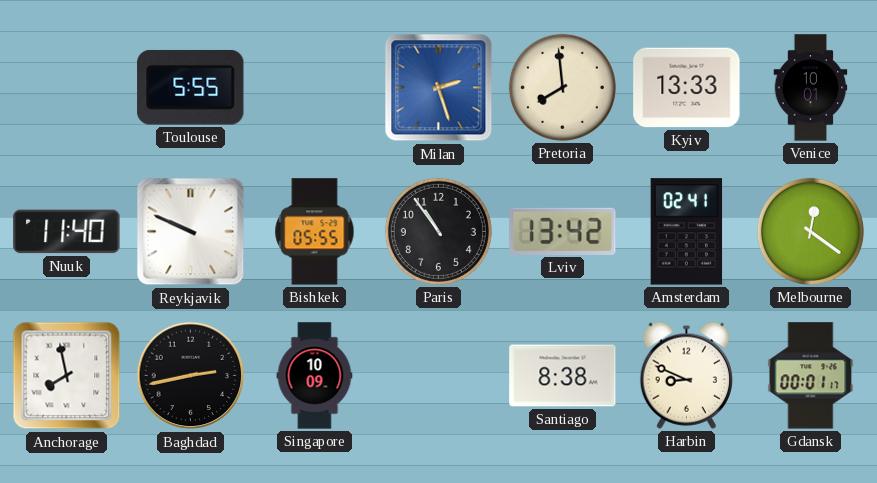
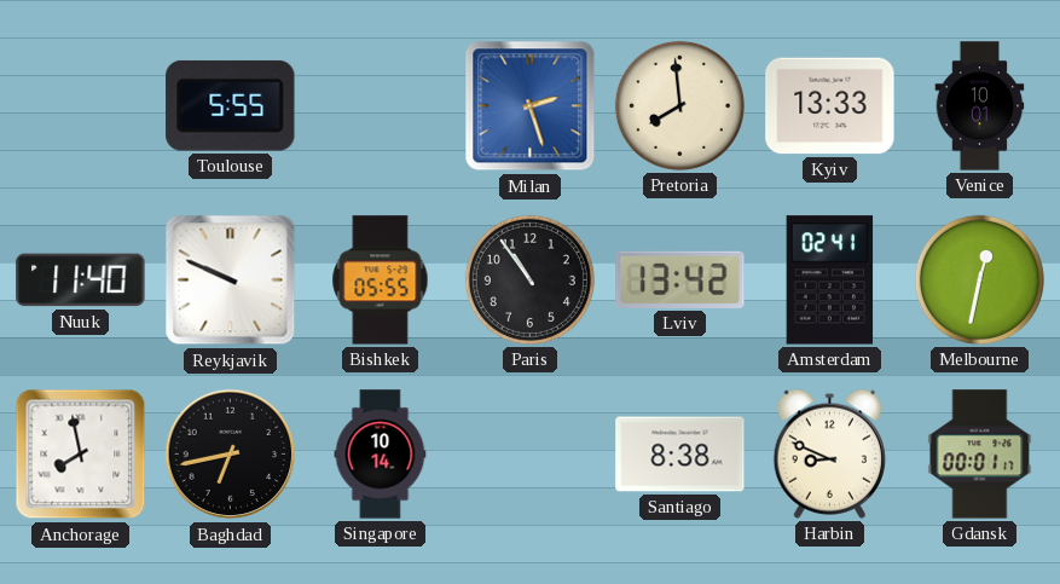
Melbourne: 12:21 -> 12:32 (979, 279)
Baghdad: 2:43 -> 6:43 (231, 455)
Singapore: 10:09 -> 10:14 (381, 455)
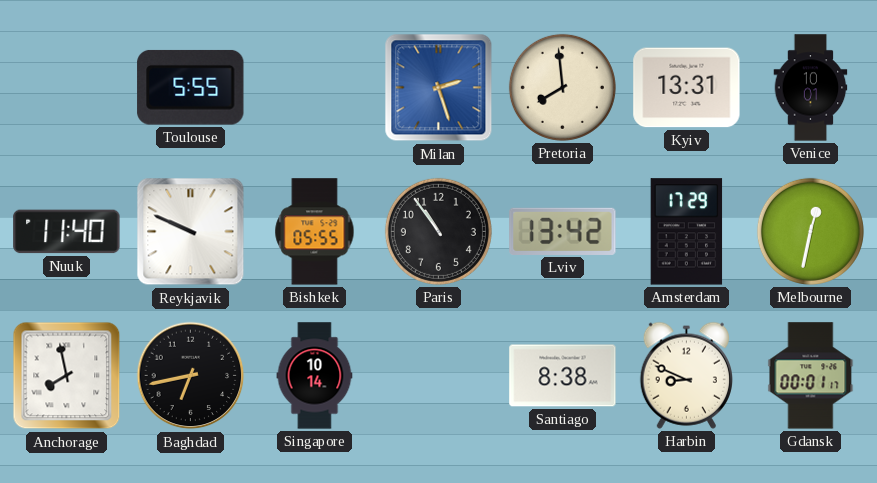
Kyiv: 13:33 -> 13:31 (687, 88)
Amsterdam: 02:41 -> 17:29 (687, 232)
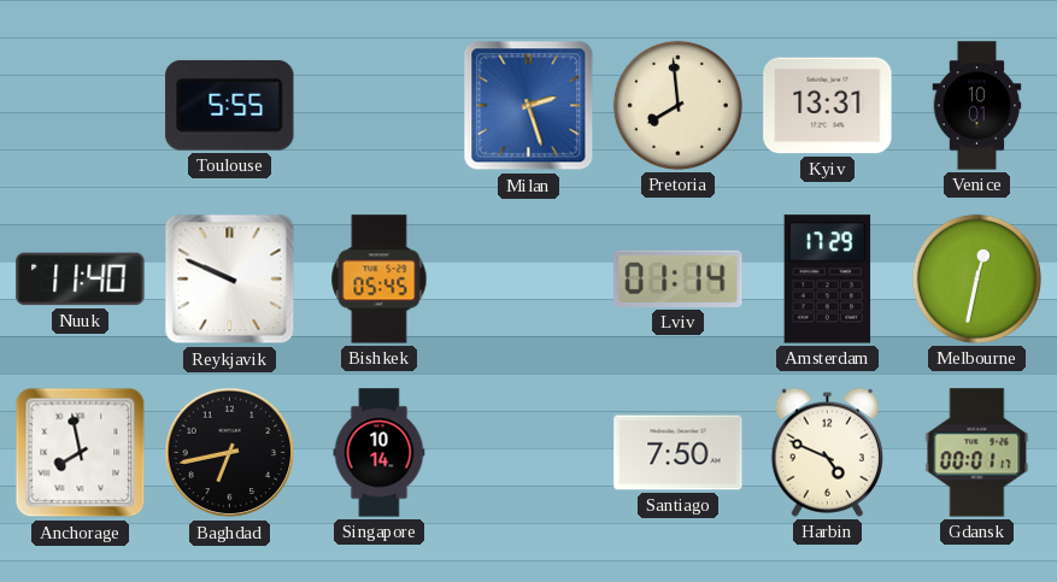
Bishkek: 05:55 -> 05:45 (380, 280)
Paris: 10:54 -> none (438, 231)
Lviv: 13:42 -> 01:14 (679, 278)
Santiago: 8:38 -> 7:50 (679, 453)
Harbin: 8:49 -> 4:49 (827, 452)
